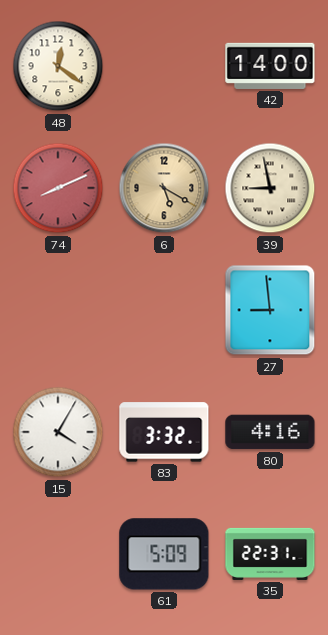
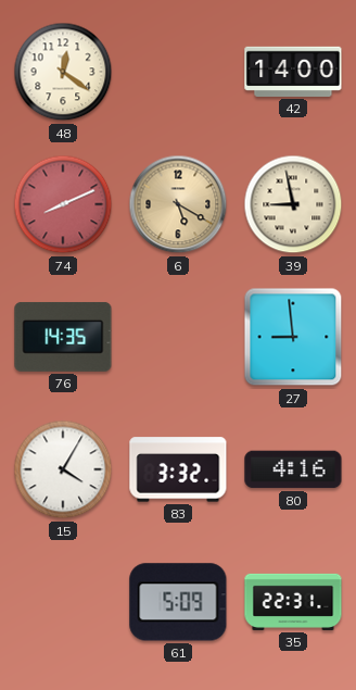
76: none -> 14:35 (63, 337)
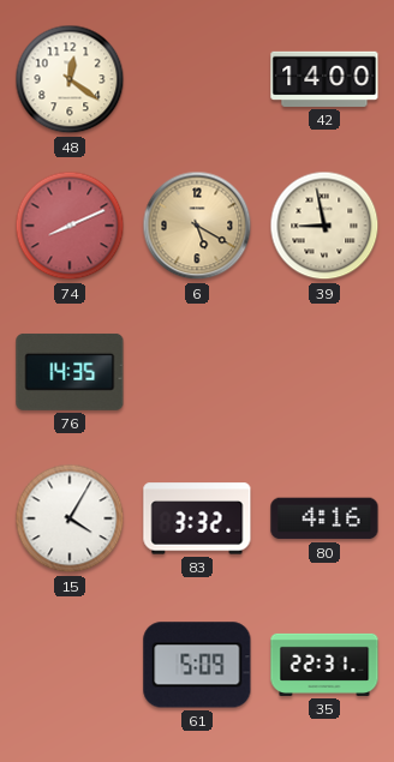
27: 8:59 -> none (293, 337)
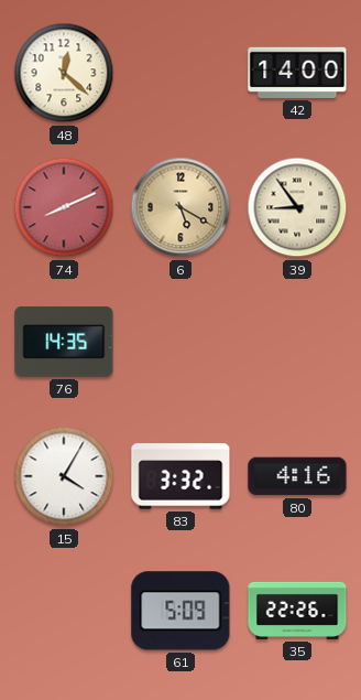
48: 12:21 -> 12:22 (64, 73)
39: 8:58 -> 8:54 (297, 207)
35: 22:31 -> 22:26 (297, 611)
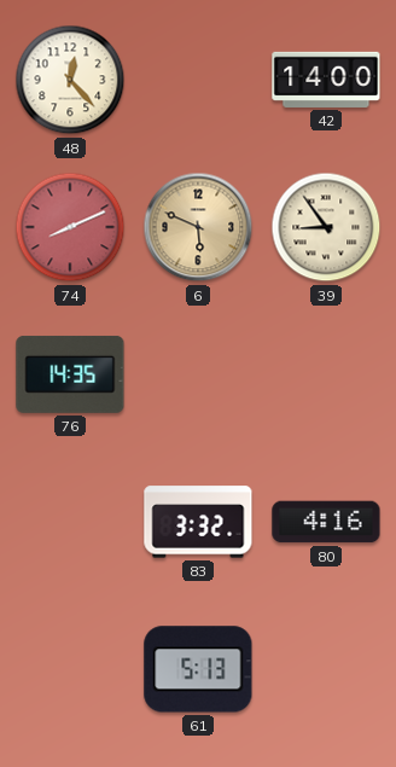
48: 12:22 -> 12:23 (70, 80)
6: 5:20 -> 5:49 (198, 227)
15: 4:05 -> none (64, 476)
61: 5:09 -> 5:13 (198, 669)
35: 22:26 -> none (297, 611)
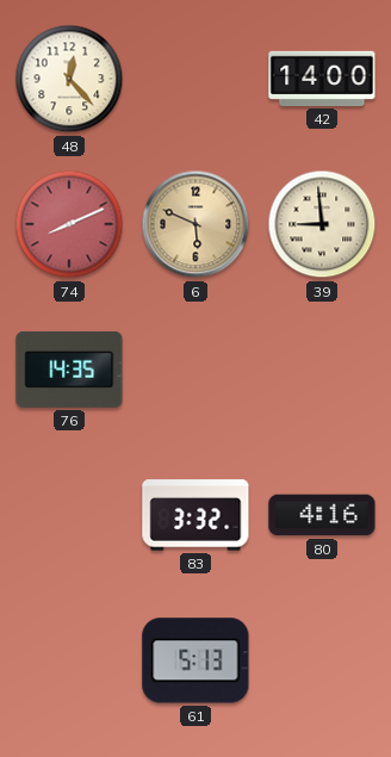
39: 8:54 -> 8:59 (322, 224)
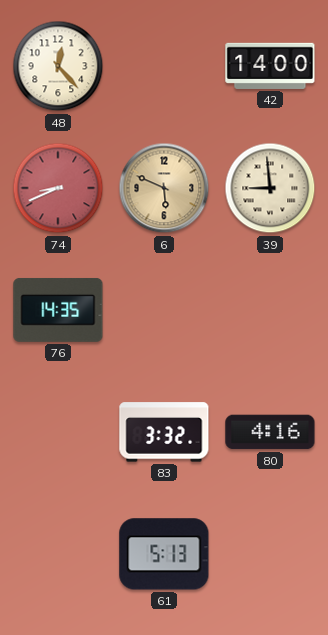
74: 8:11 -> 8:41 (58, 188)
